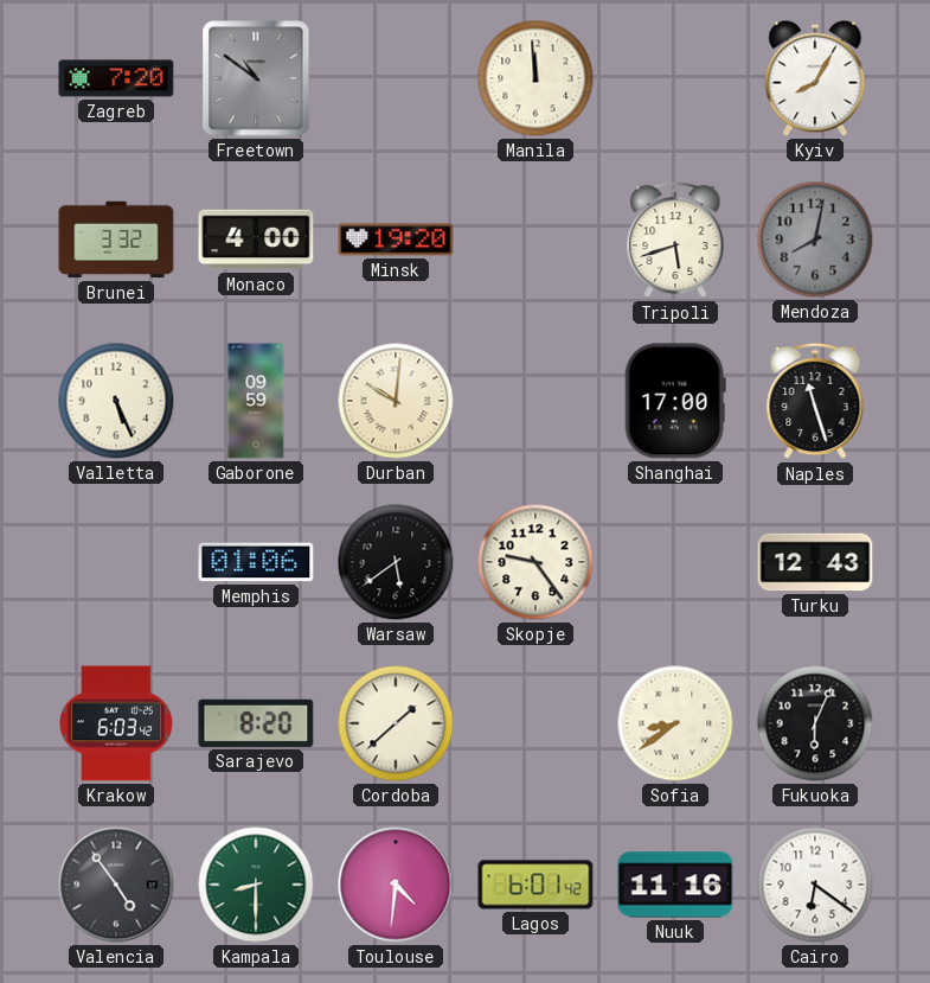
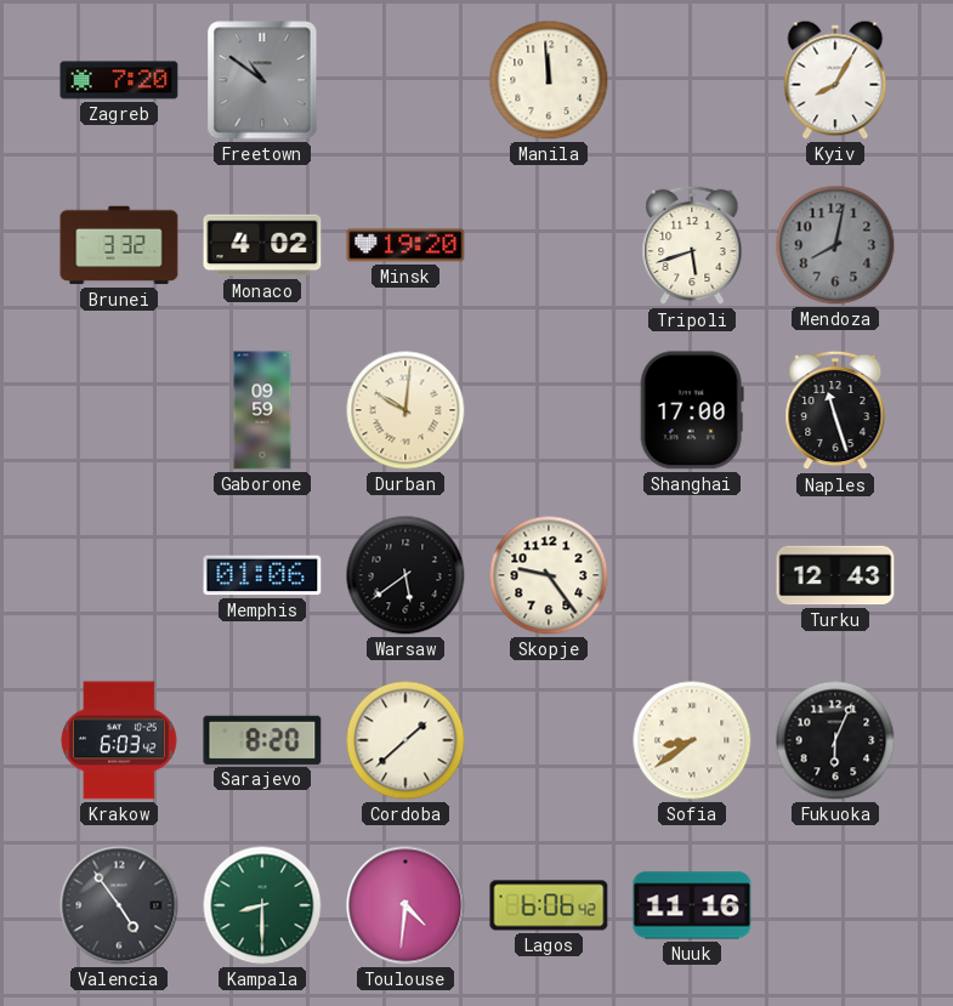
Monaco: 4:00 -> 4:02 (262, 245)
Valletta: 5:26 -> none (116, 401)
Lagos: 6:01 -> 6:06 (549, 905)
Cairo: 6:21 -> none (815, 885)
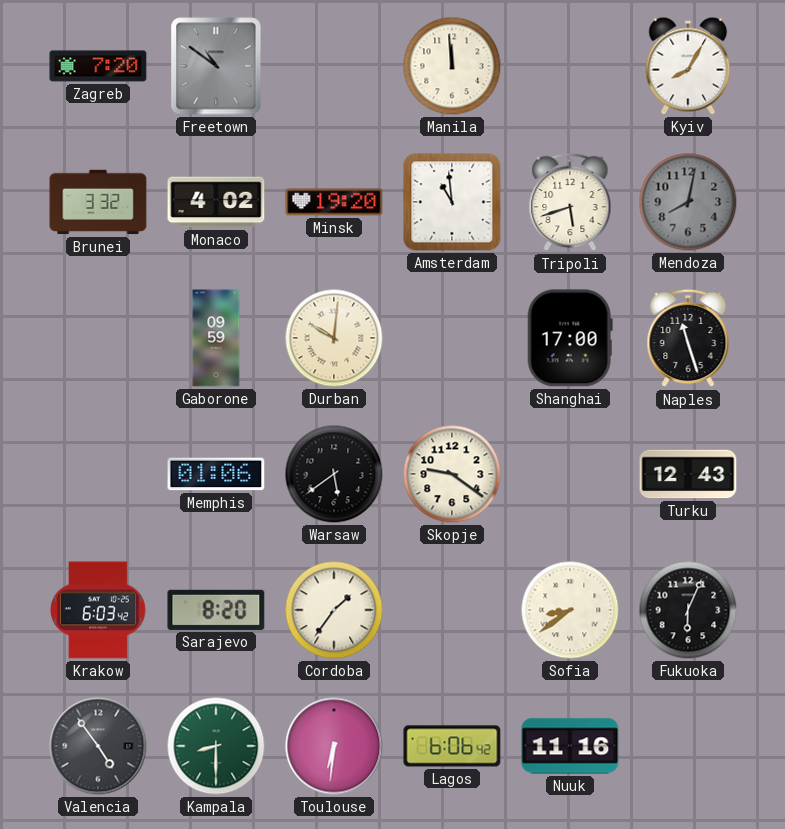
Amsterdam: none -> 10:59 (452, 202)
Skopje: 9:24 -> 9:21 (452, 474)
Cordoba: 1:38 -> 1:36 (334, 610)
Toulouse: 4:31 -> 6:31 (334, 746)
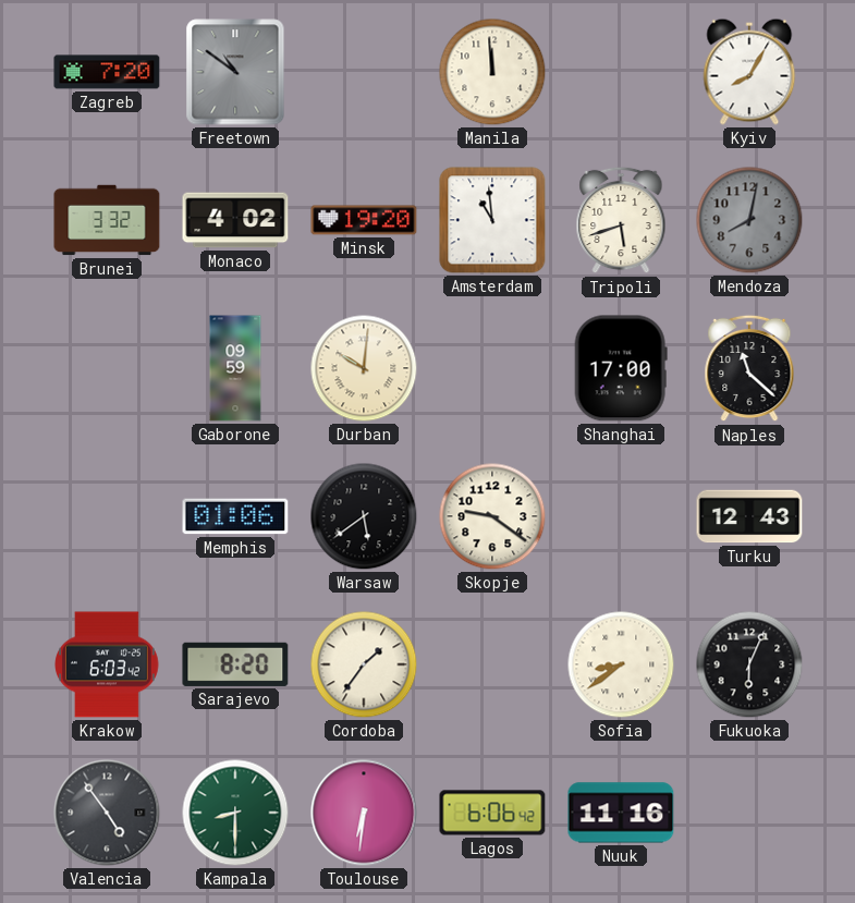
Naples: 11:27 -> 11:22 (749, 368)
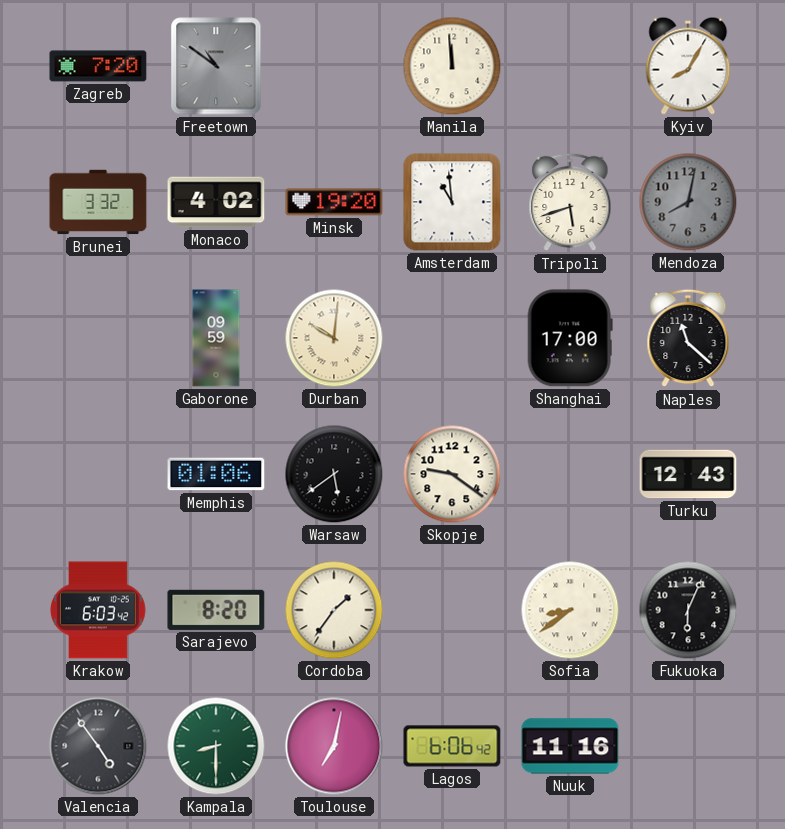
Toulouse: 6:31 -> 7:02 (334, 746)
